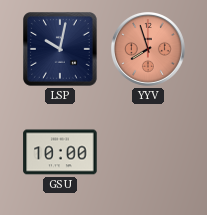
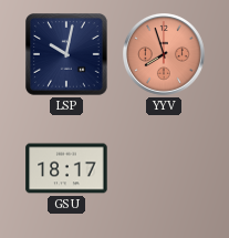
GSU: 10:00 -> 18:17 (66, 168)
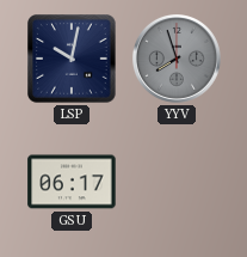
YYV dial: salmon -> grey (178, 60)
GSU: 18:17 -> 06:17 (72, 182)
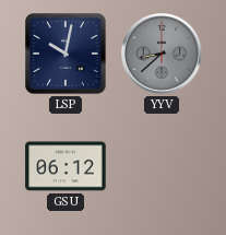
YYV: 7:57 -> 8:38 (163, 55)
GSU: 06:17 -> 06:12 (66, 166)
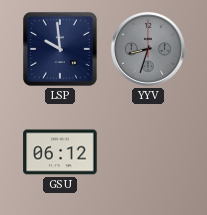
LSP: 10:02 -> 9:59 (61, 50)
YYV: 8:38 -> 8:33 (149, 50)
